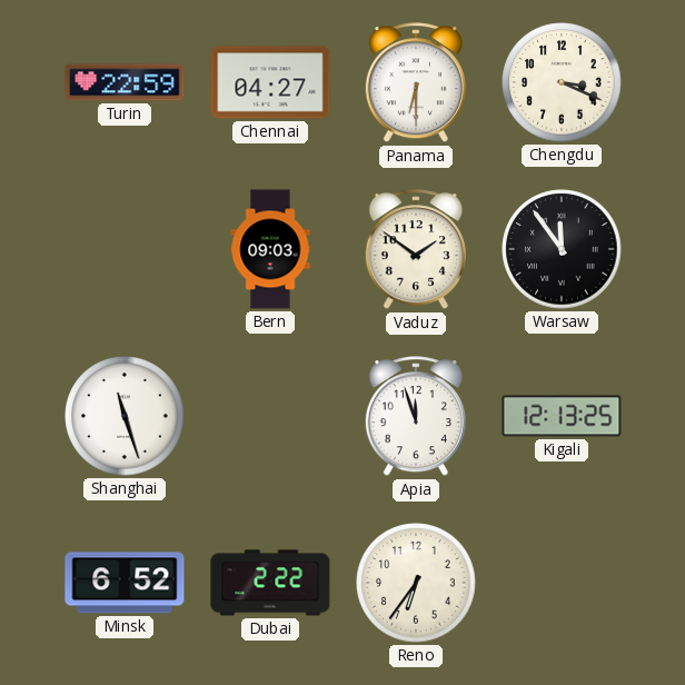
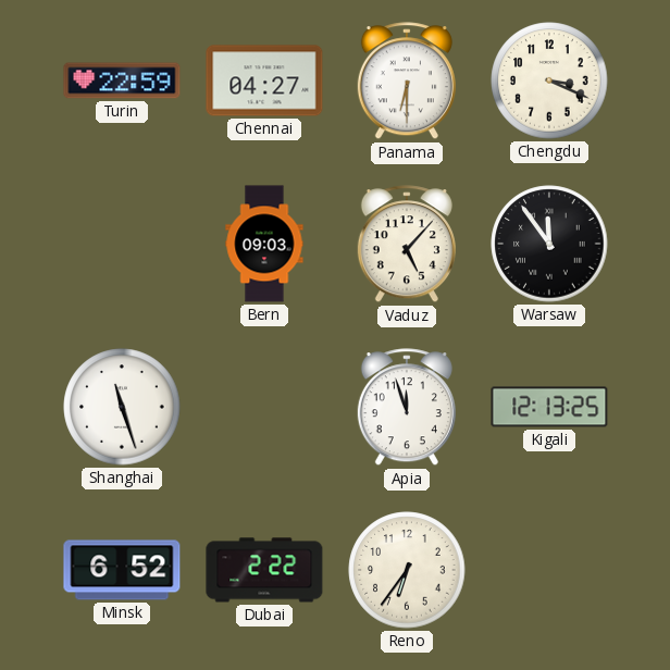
Vaduz: 1:51 -> 5:07 (407, 245)
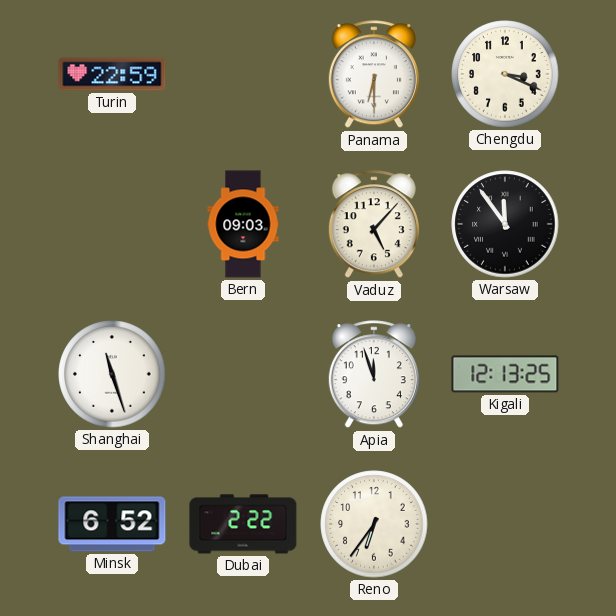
Chennai: 04:27 -> none (264, 80)
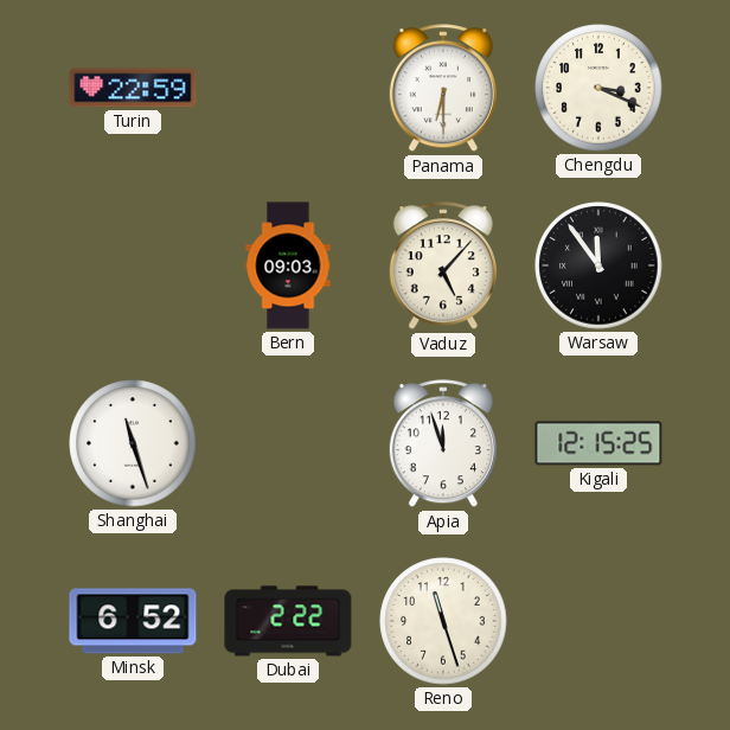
Kigali: 12:13 -> 12:15 (598, 443)
Reno: 6:36 -> 11:27 (443, 621)
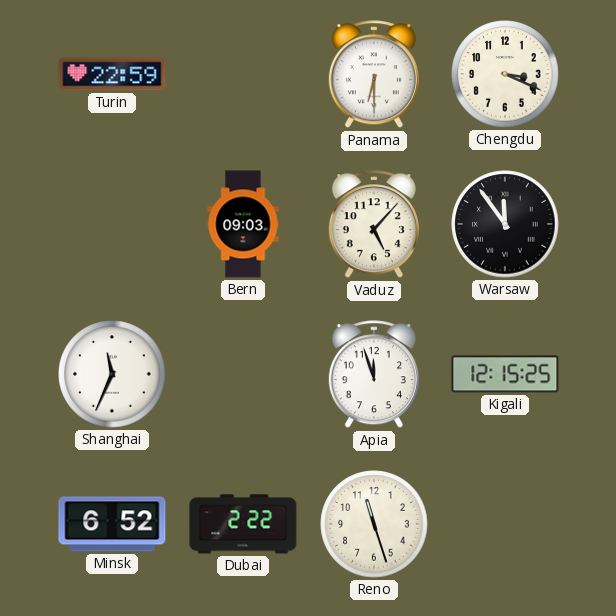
Shanghai: 11:27 -> 11:34 (112, 374)
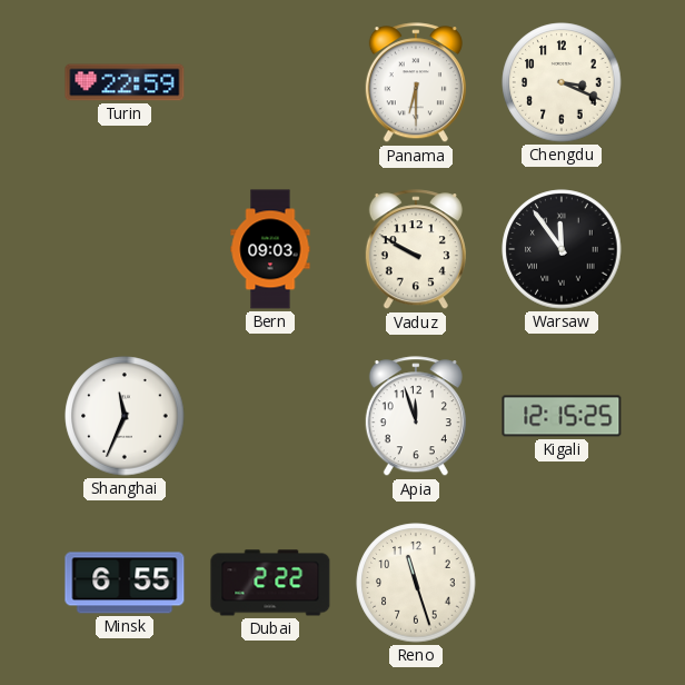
Vaduz: 5:07 -> 9:50 (416, 250)
Minsk: 6:52 -> 6:55 (125, 583)
